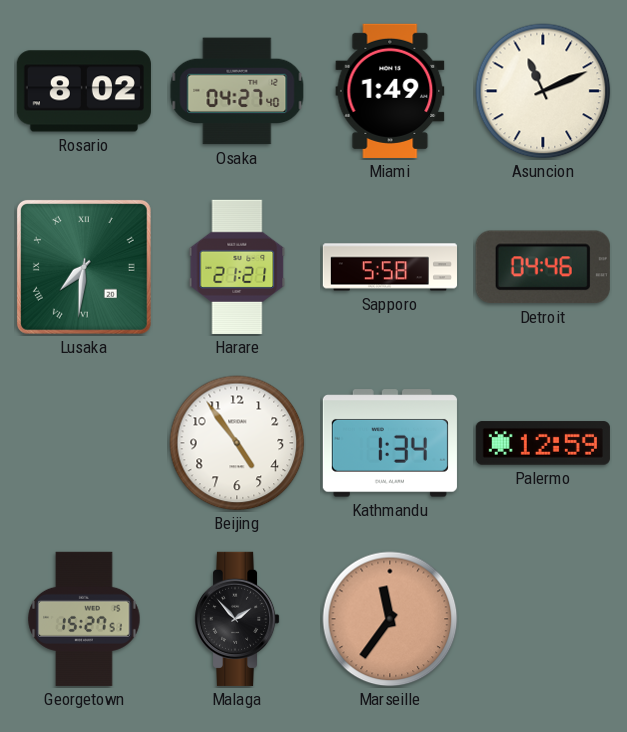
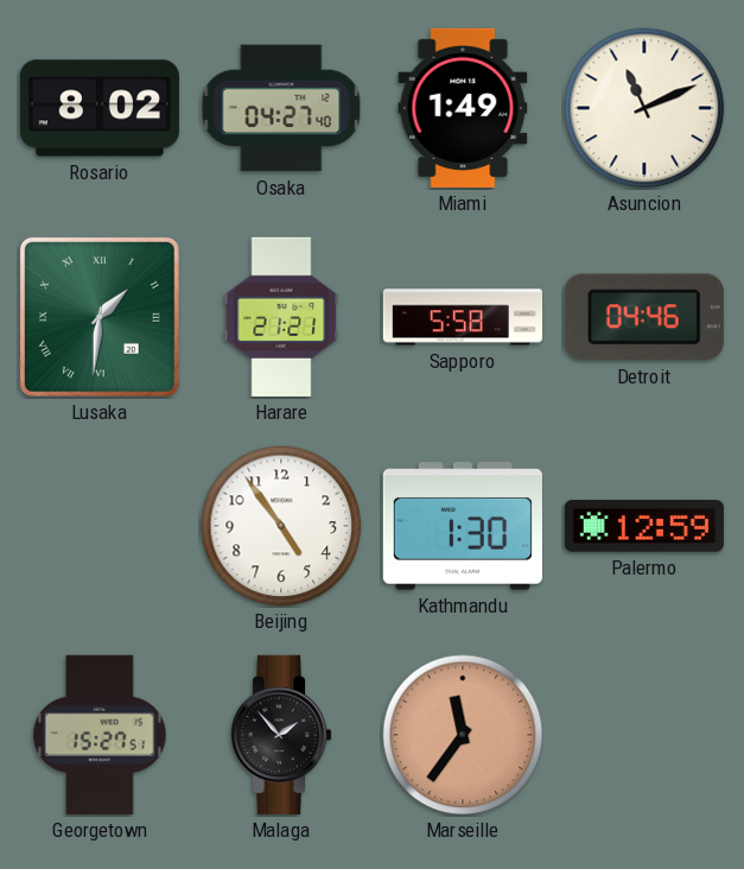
Lusaka: 7:31 -> 1:31 (100, 317)
Kathmandu: 1:34 -> 1:30 (463, 526)
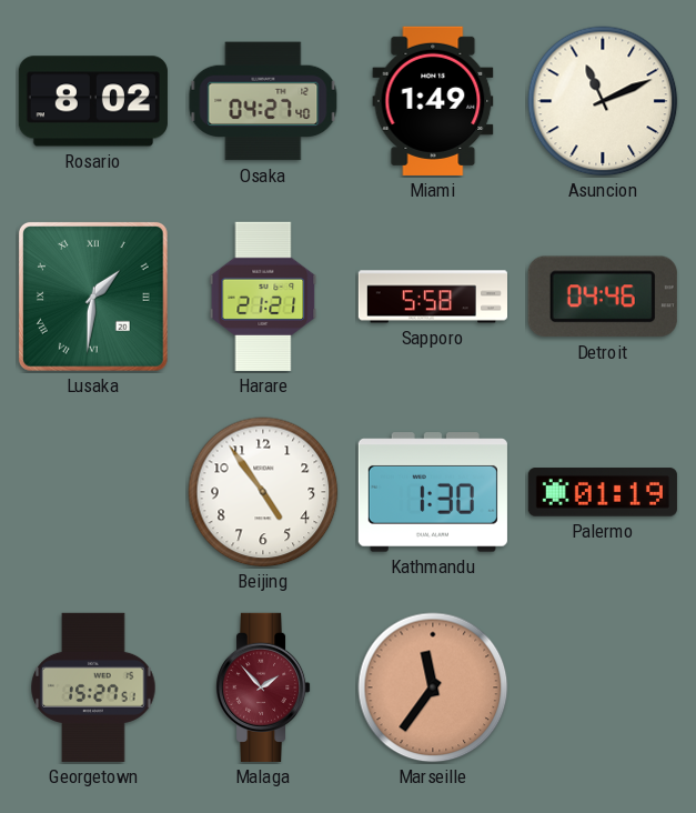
Palermo: 12:59 -> 01:19 (603, 492)
Malaga dial: black -> burgundy (263, 687)
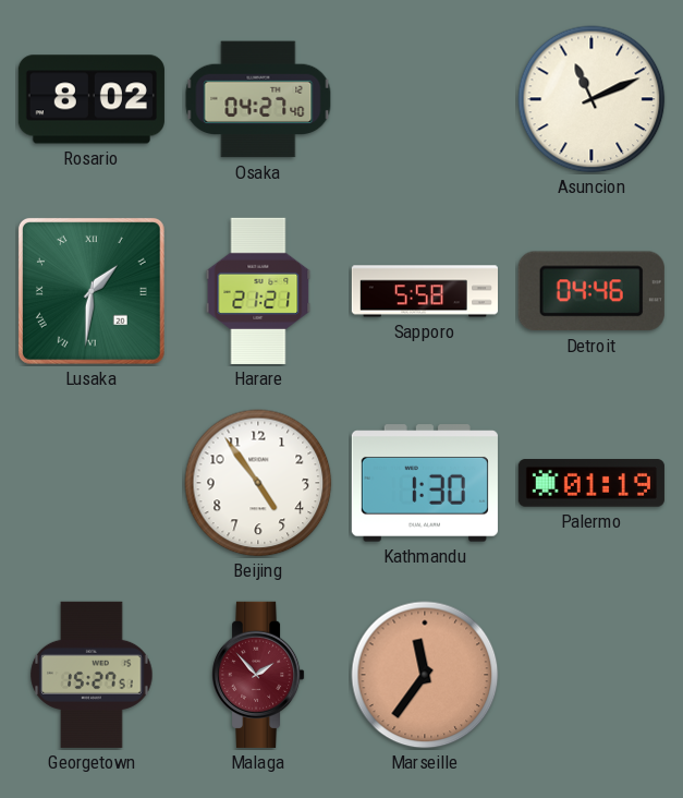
Miami: 1:49 -> none (433, 101)
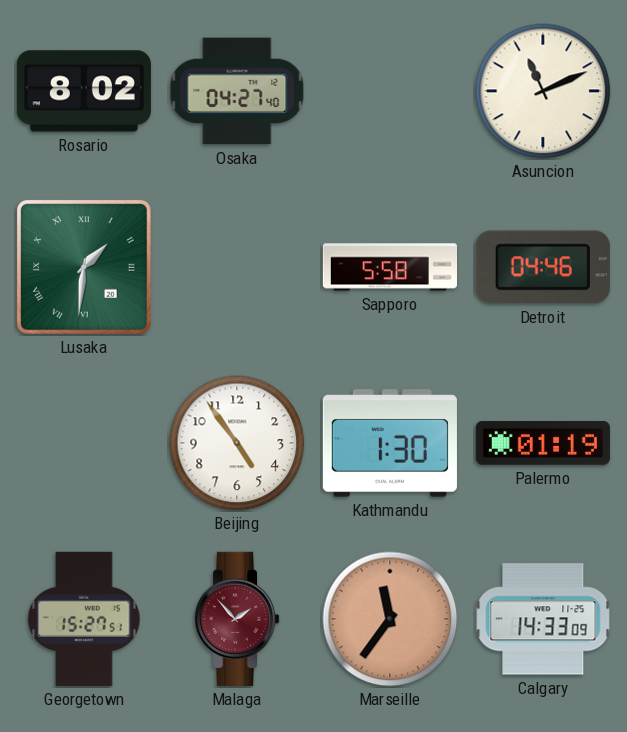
Harare: 21:21 -> none (258, 291)
Calgary: none -> 14:33 (543, 619)
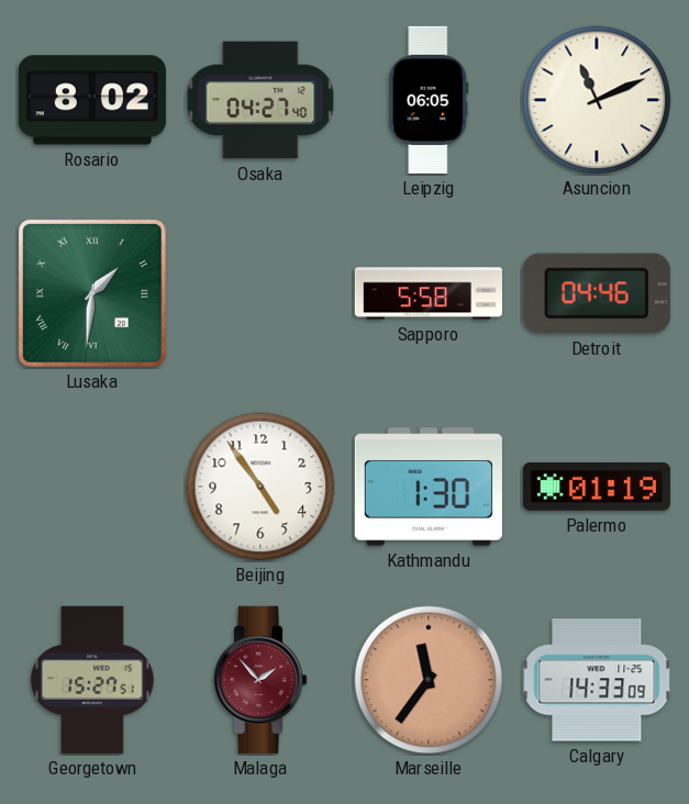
Leipzig: none -> 06:05 (429, 100)
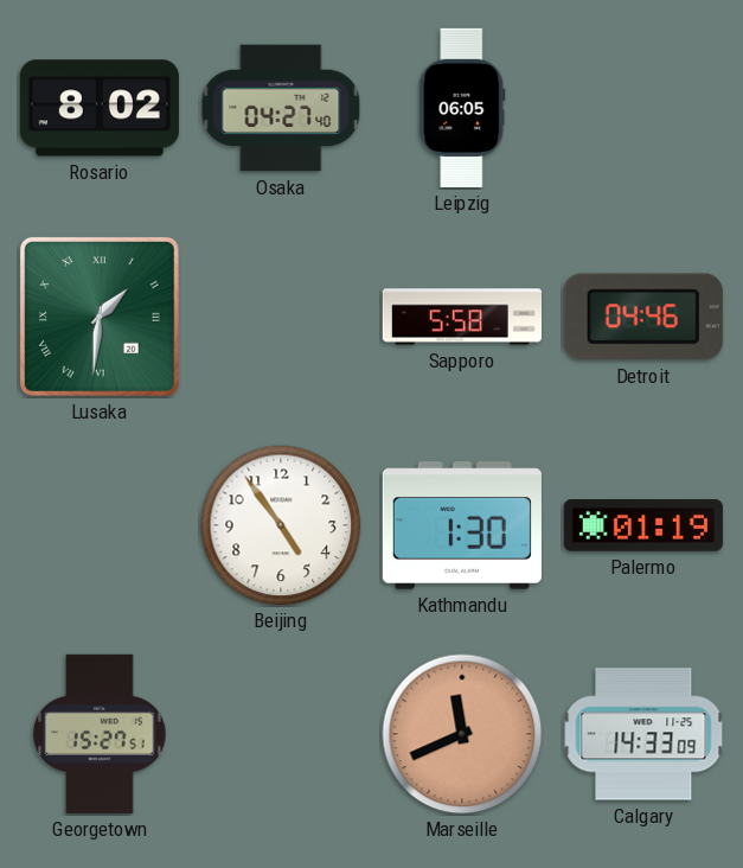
Asuncion: 11:11 -> none (597, 100)
Malaga: 1:53 -> none (260, 680)
Marseille: 11:36 -> 11:41 (462, 734)
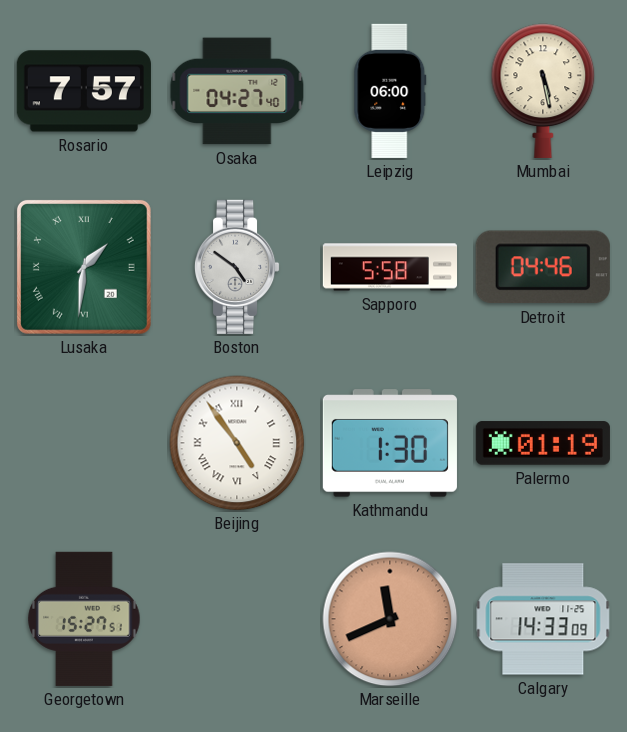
Rosario: 8:02 -> 7:57 (84, 91)
Leipzig: 06:05 -> 06:00 (390, 91)
Mumbai: none -> 5:28 (543, 91)
Boston: none -> 4:51 (237, 267)
Beijing numerals: Arabic -> Roman (237, 443)
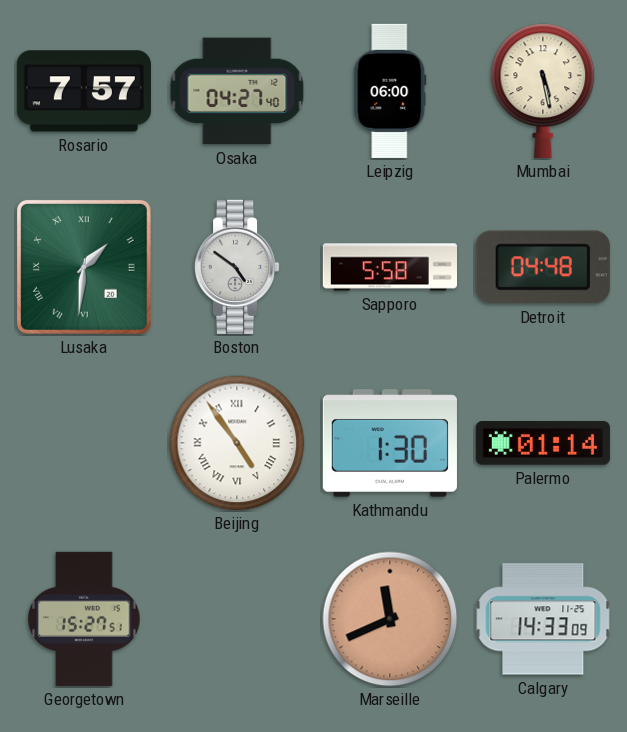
Detroit: 04:46 -> 04:48 (543, 267)
Palermo: 01:19 -> 01:14 (543, 443)
